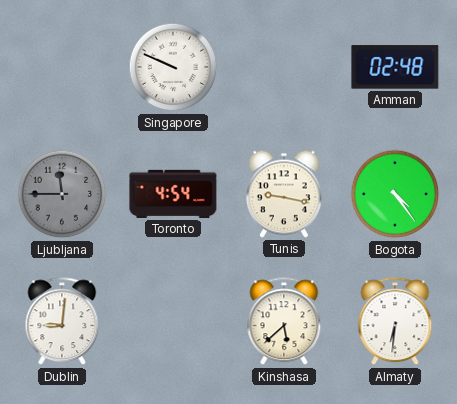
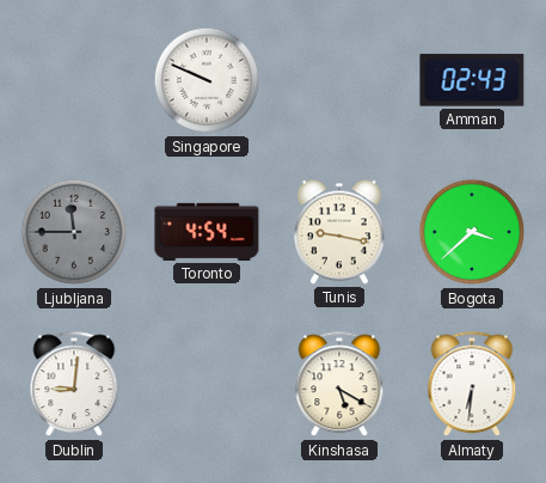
Amman: 02:48 -> 02:43 (472, 80)
Bogota: 4:24 -> 3:38 (472, 232)
Kinshasa: 5:38 -> 5:20 (339, 385)
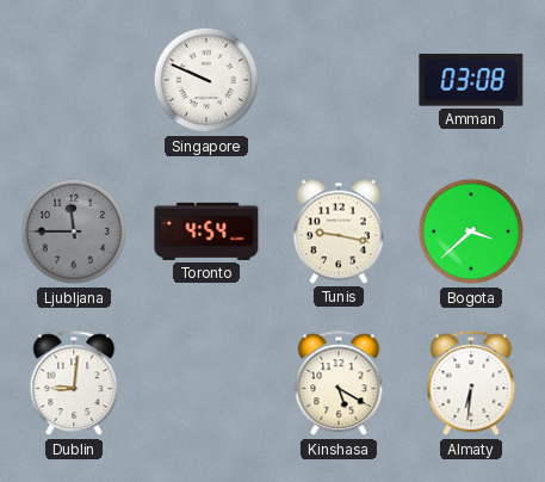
Amman: 02:43 -> 03:08 (471, 80)
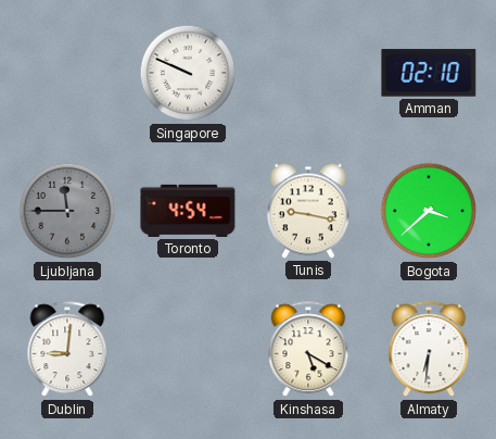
Amman: 03:08 -> 02:10 (429, 73)
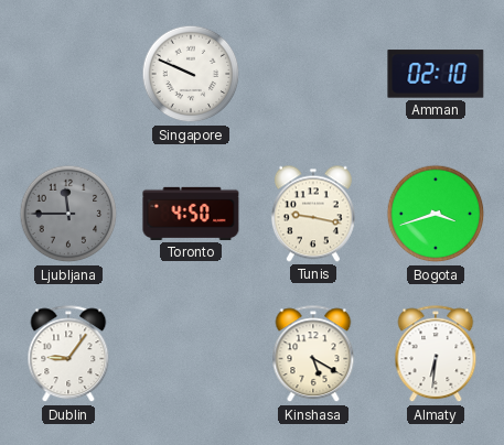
Toronto: 4:54 -> 4:50 (191, 214)
Bogota: 3:38 -> 3:42 (436, 214)
Dublin: 9:01 -> 9:06 (68, 355)
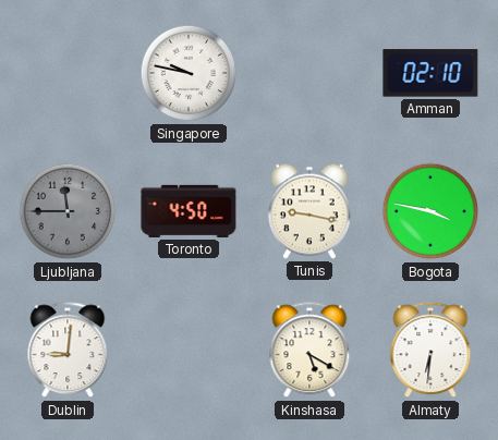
Singapore: 9:49 -> 9:47 (189, 73)
Bogota: 3:42 -> 3:47 (430, 211)
Dublin: 9:06 -> 9:01 (68, 351)
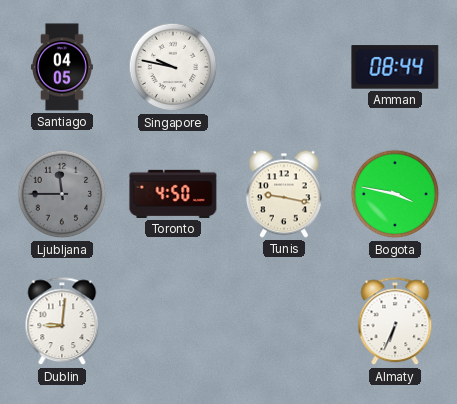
Santiago: none -> 04:05 (62, 67)
Amman: 02:10 -> 08:44 (395, 67)
Kinshasa: 5:20 -> none (309, 351)
Almaty: 6:31 -> 6:34 (395, 322)
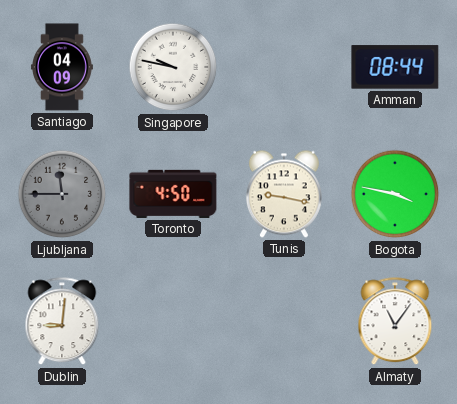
Santiago: 04:05 -> 04:09 (62, 67)
Almaty: 6:34 -> 11:06 (395, 322)
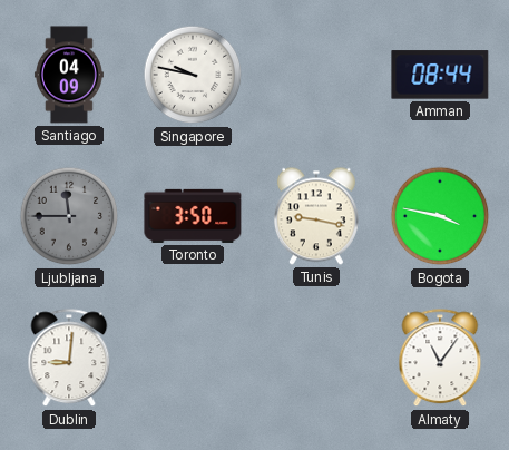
Toronto: 4:50 -> 3:50 (193, 216)
